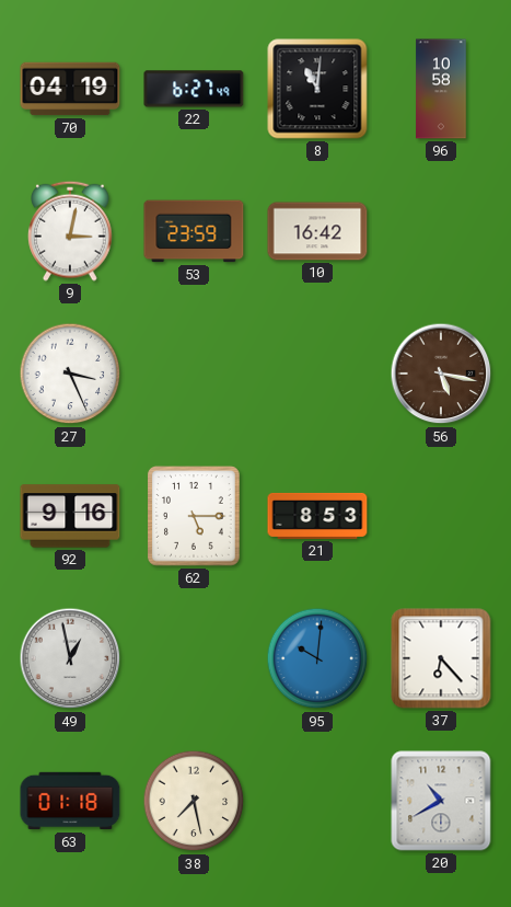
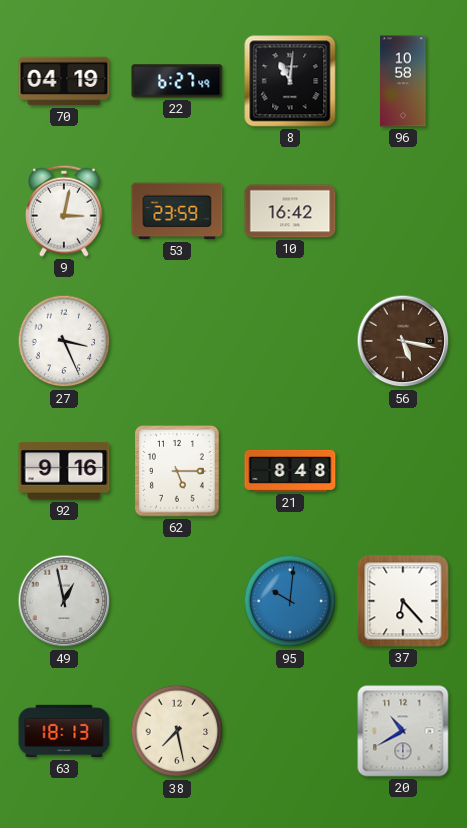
21: 8:53 -> 8:48 (290, 471)
63: 01:18 -> 18:13 (64, 731)
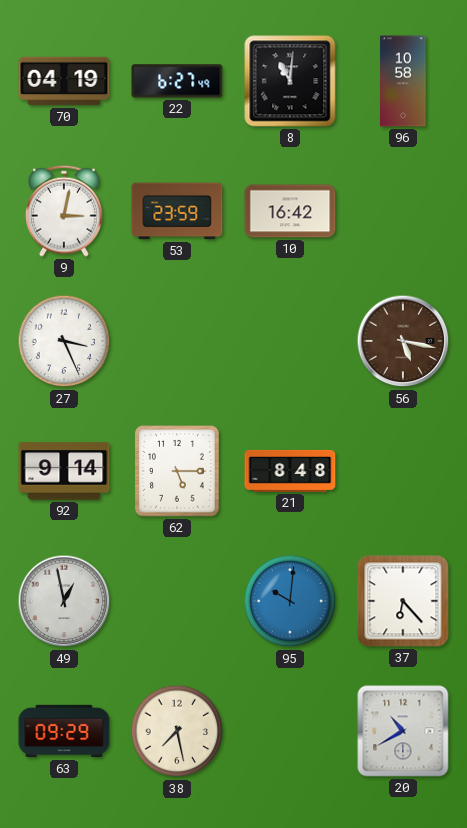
92: 9:16 -> 9:14 (64, 471)
63: 18:13 -> 09:29 (64, 731)
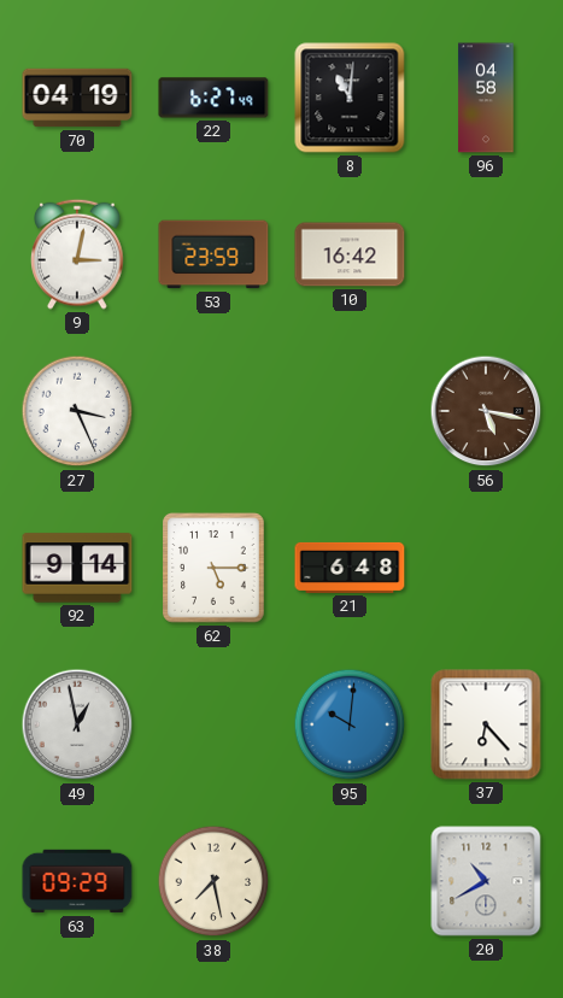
96: 10:58 -> 04:58 (486, 98)
21: 8:48 -> 6:48 (350, 568)
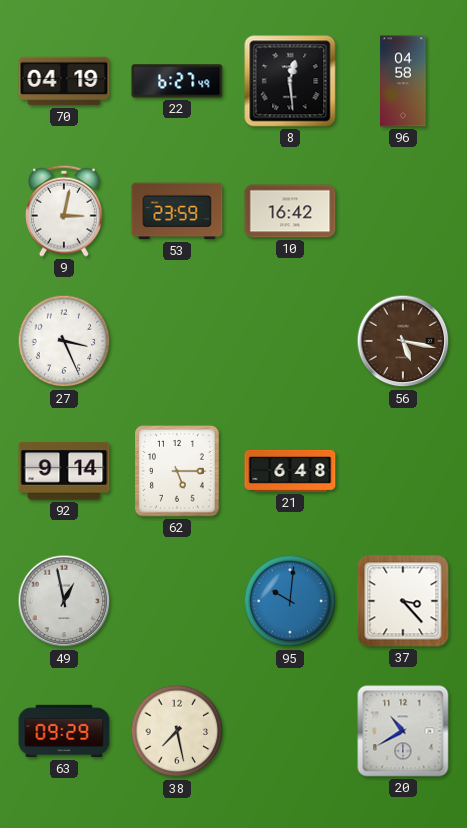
8: 11:01 -> 12:29 (290, 81)
37: 6:23 -> 3:23 (403, 601)
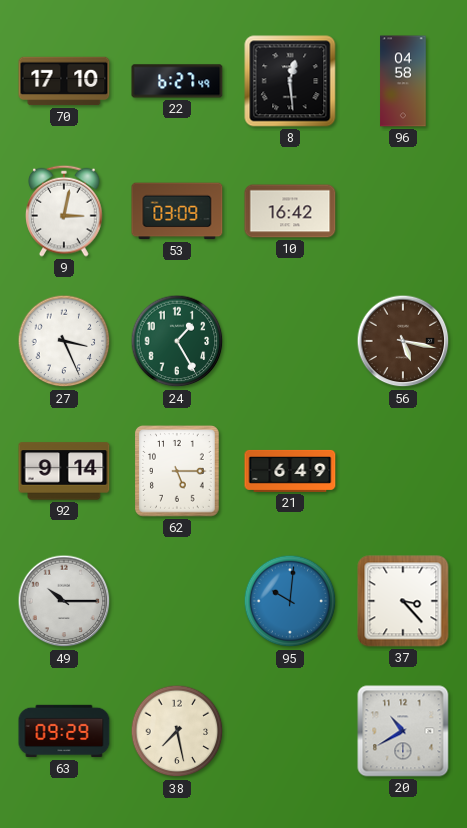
70: 04:19 -> 17:10 (64, 81)
53: 23:59 -> 03:09 (177, 211)
24: none -> 1:25 (177, 341)
21: 6:48 -> 6:49 (290, 471)
49: 12:58 -> 10:15 (64, 601)
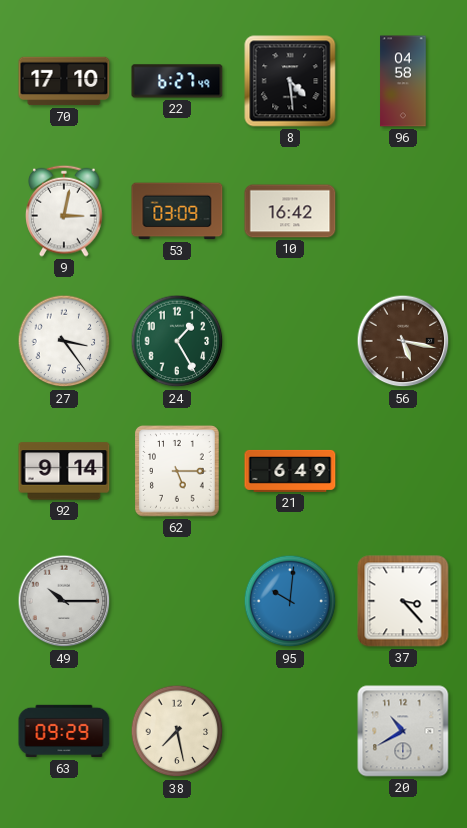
8: 12:29 -> 4:29 (290, 81)
27: 3:26 -> 3:24 (64, 341)
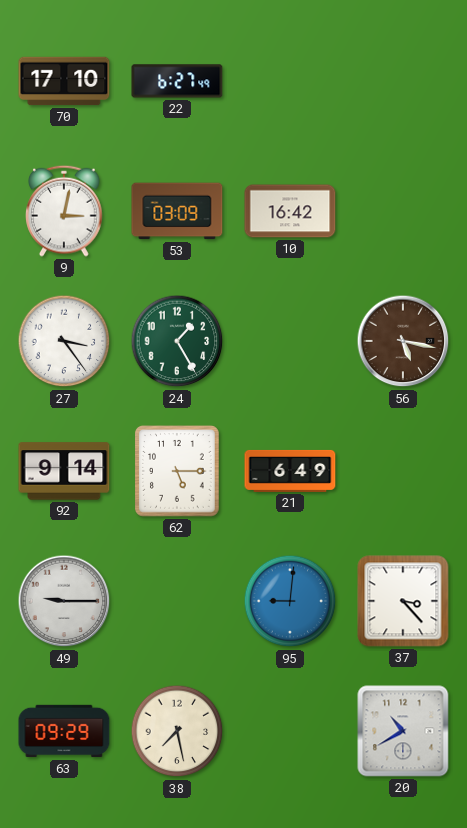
8: 4:29 -> none (290, 81)
96: 04:58 -> none (403, 81)
49: 10:15 -> 9:15 (64, 601)
95: 10:01 -> 9:01 (290, 601)
